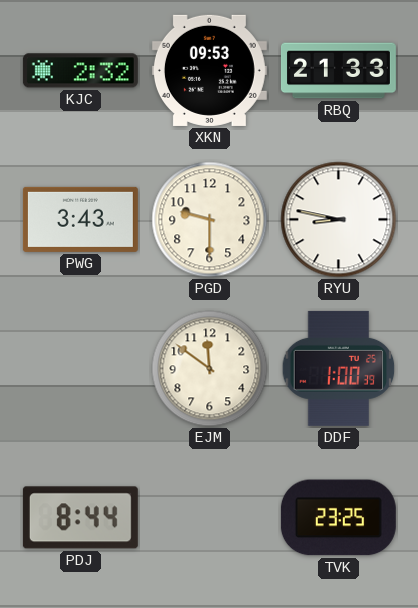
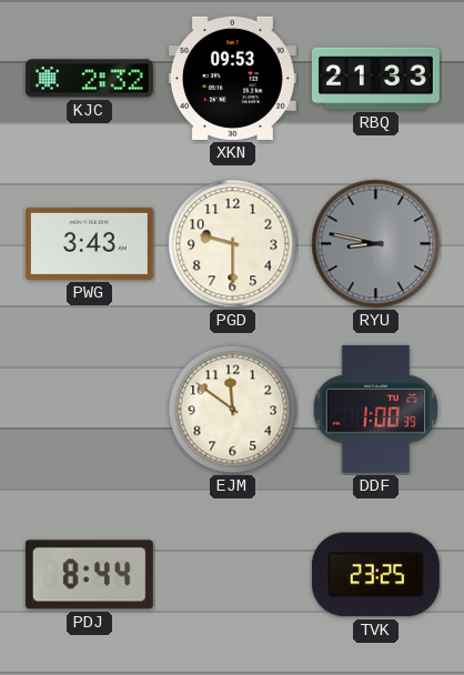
RYU dial: white -> grey (376, 244)
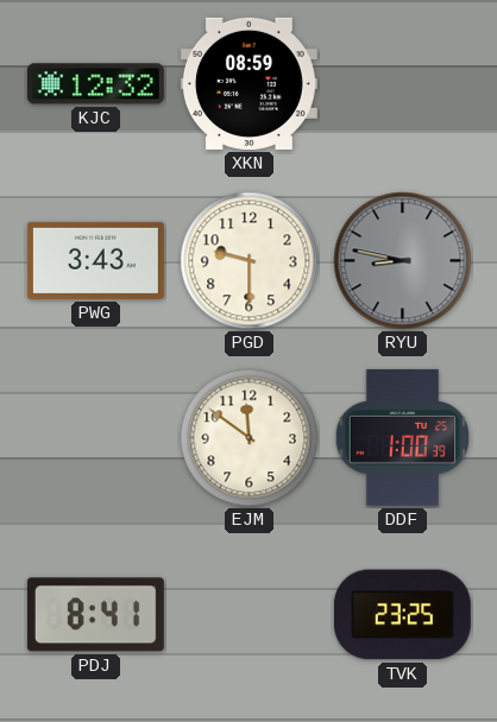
KJC: 2:32 -> 12:32 (95, 84)
XKN: 09:53 -> 08:59 (248, 83)
RBQ: 21:33 -> none (375, 79)
PDJ: 8:44 -> 8:41 (95, 615)
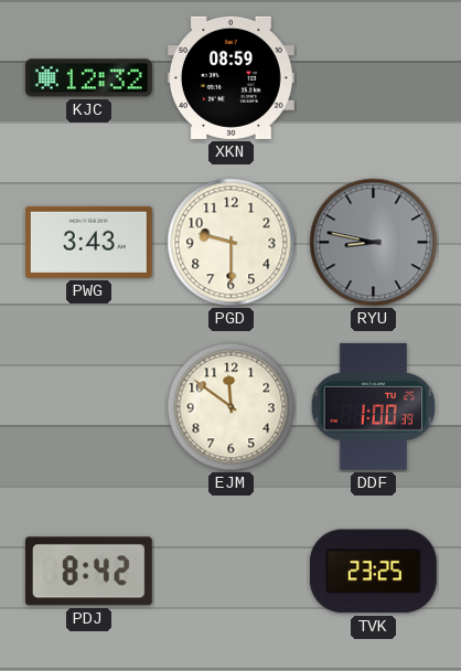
PDJ: 8:41 -> 8:42 (88, 572)
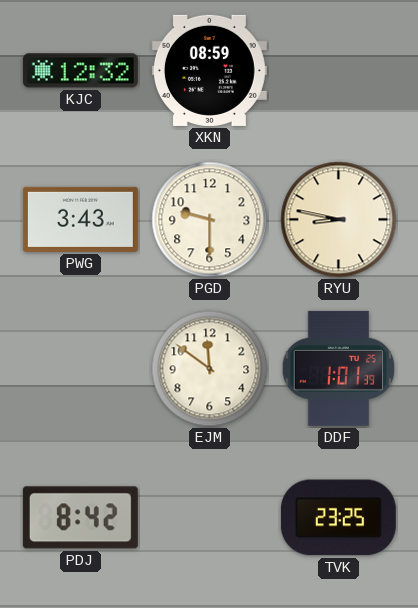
RYU dial: grey -> cream (339, 220)
DDF: 1:00 -> 1:01 (339, 368)
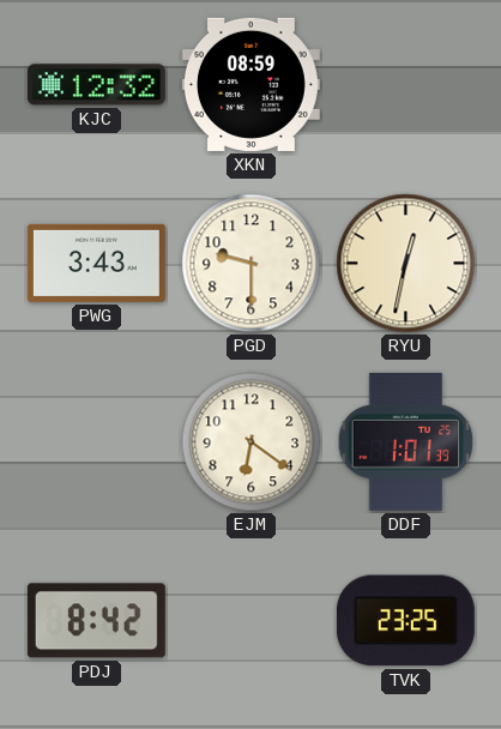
RYU: 8:47 -> 12:32 (406, 264)
EJM: 11:51 -> 6:21 (252, 442)
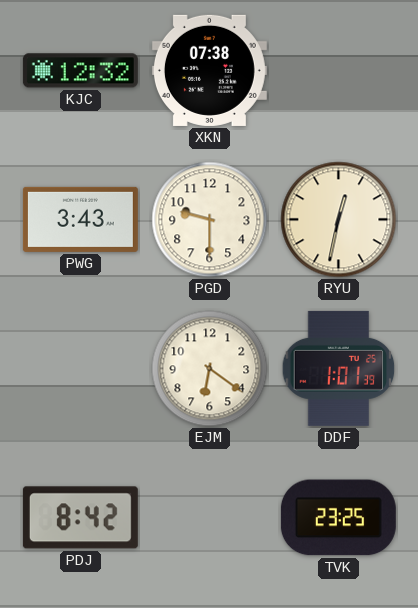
XKN: 08:59 -> 07:38 (209, 70)
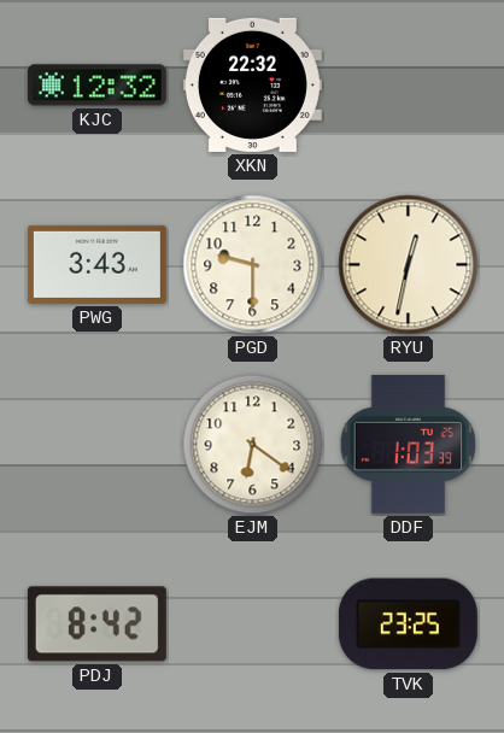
XKN: 07:38 -> 22:32 (252, 84)
DDF: 1:01 -> 1:03 (409, 444)
